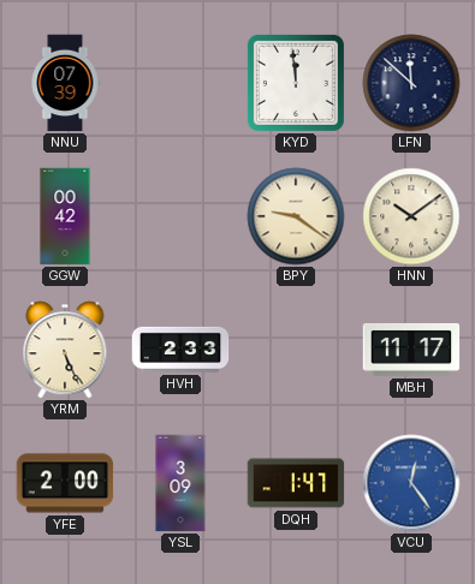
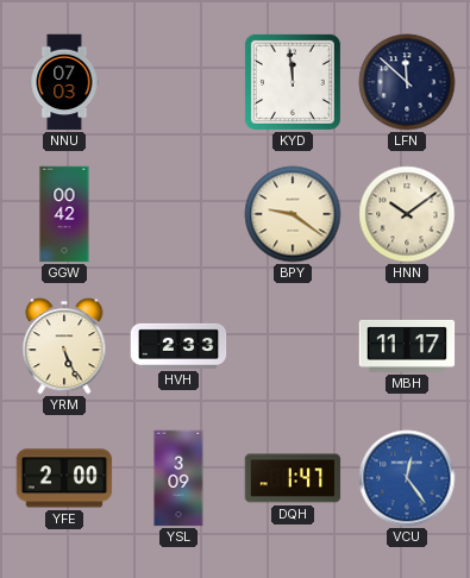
NNU: 07:39 -> 07:03 (64, 82)
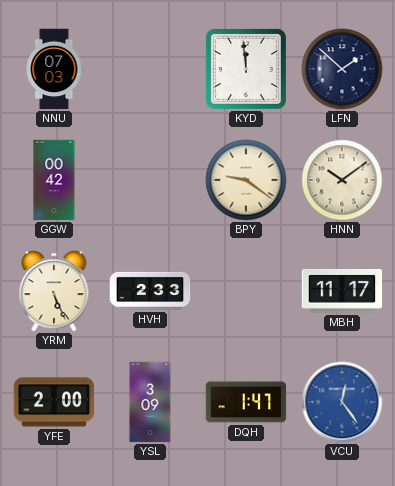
LFN: 11:52 -> 1:52 (342, 69)
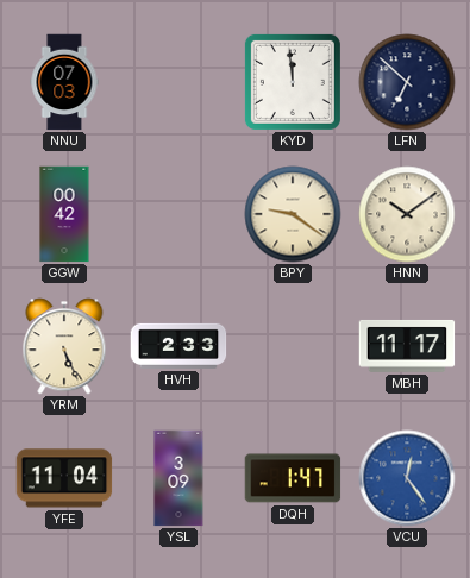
LFN: 1:52 -> 6:52 (407, 82)
YFE: 2:00 -> 11:04 (64, 478)
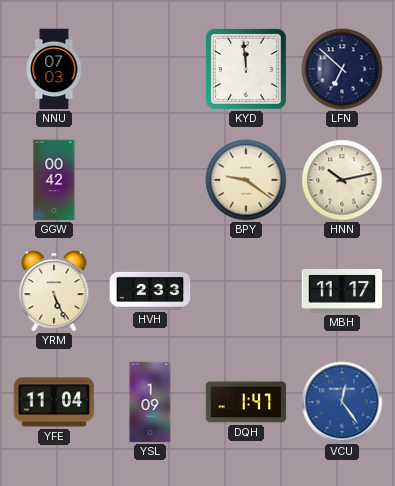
HNN: 10:09 -> 10:13 (342, 180)
YSL: 3:09 -> 1:09 (150, 402)
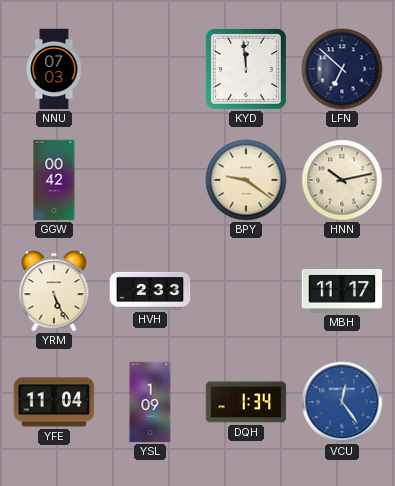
DQH: 1:47 -> 1:34 (246, 402)
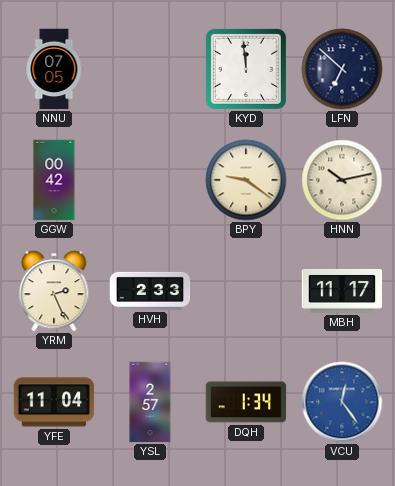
NNU: 07:03 -> 07:05 (54, 69)
YRM: 5:26 -> 2:26 (54, 291)
YSL: 1:09 -> 2:57 (150, 402)
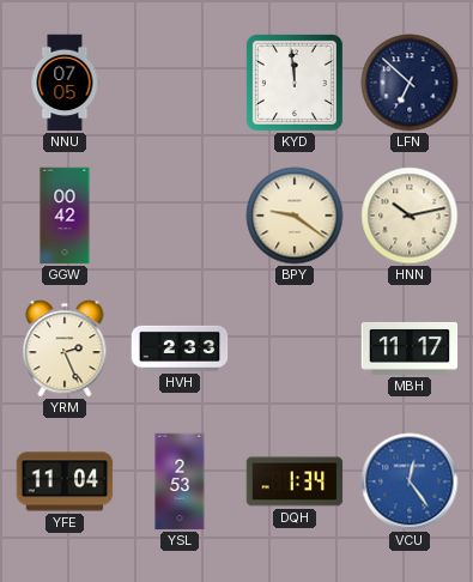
YSL: 2:57 -> 2:53 (180, 481)
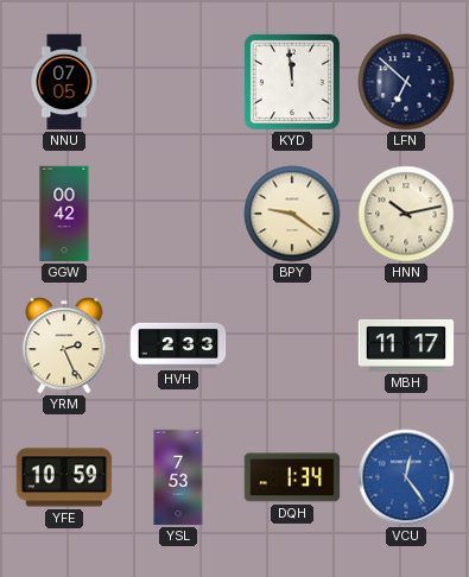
YFE: 11:04 -> 10:59 (64, 477)
YSL: 2:53 -> 7:53 (178, 477)
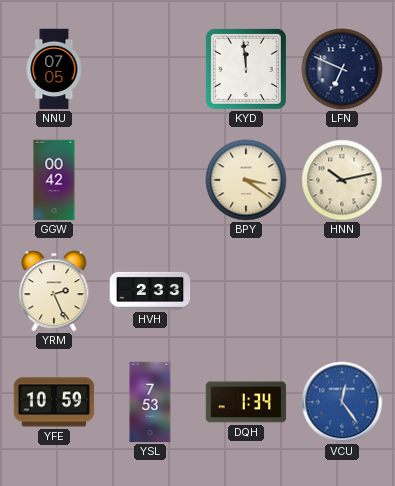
LFN: 6:52 -> 6:49 (342, 69)
BPY: 9:21 -> 3:21 (246, 180)
MBH: 11:17 -> none (406, 345)
